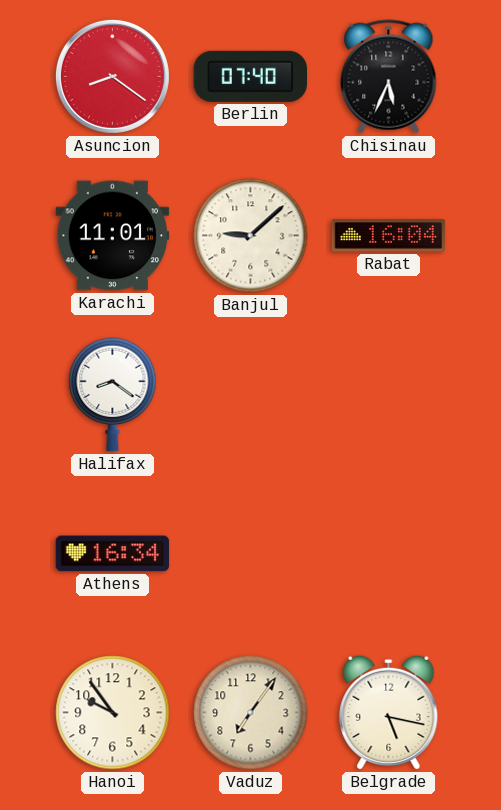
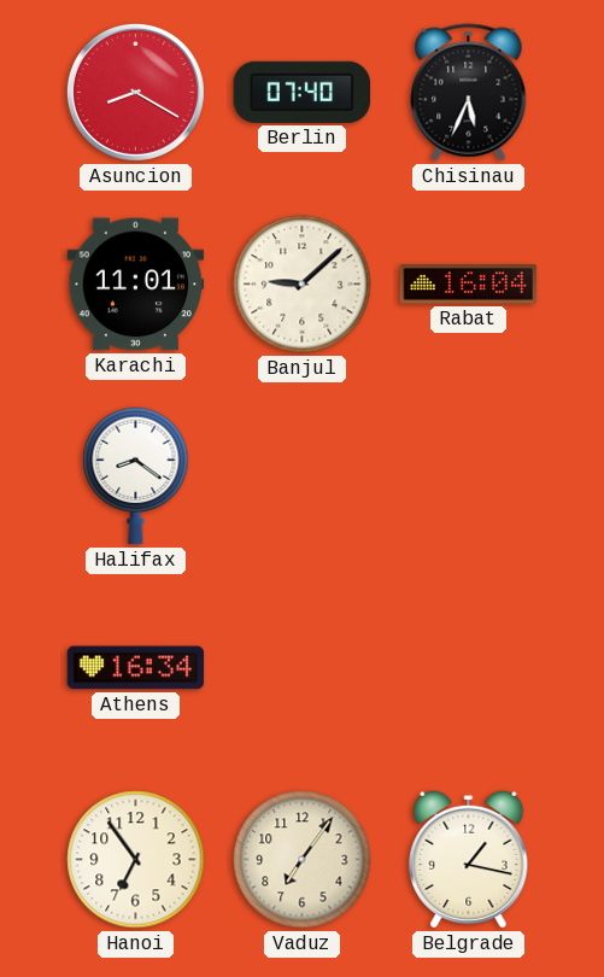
Asuncion: 8:21 -> 8:20 (135, 92)
Hanoi: 9:54 -> 6:54 (136, 860)
Belgrade: 5:17 -> 1:17 (469, 859)
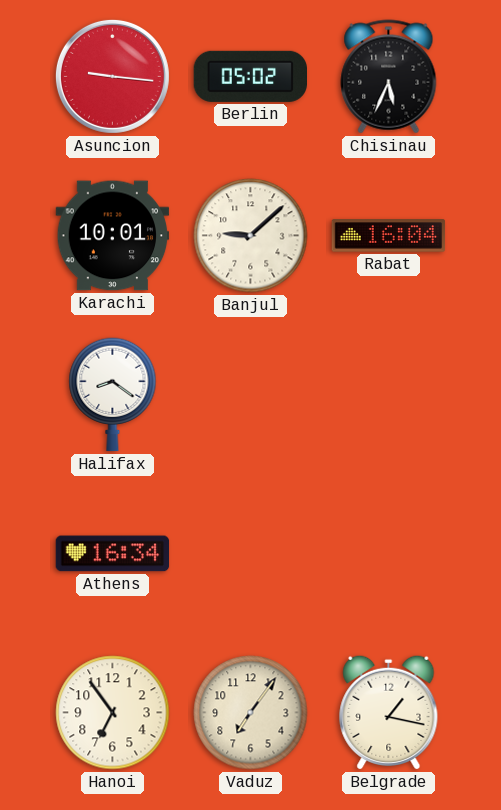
Asuncion: 8:20 -> 9:16 (112, 76)
Berlin: 07:40 -> 05:02 (250, 76)
Karachi: 11:01 -> 10:01 (113, 236)
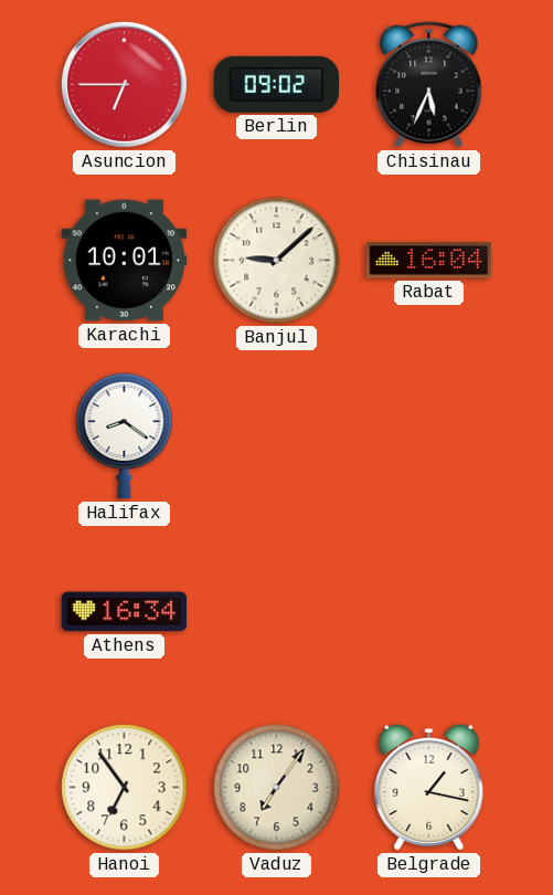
Asuncion: 9:16 -> 6:45 (124, 84)
Berlin: 05:02 -> 09:02 (276, 84)
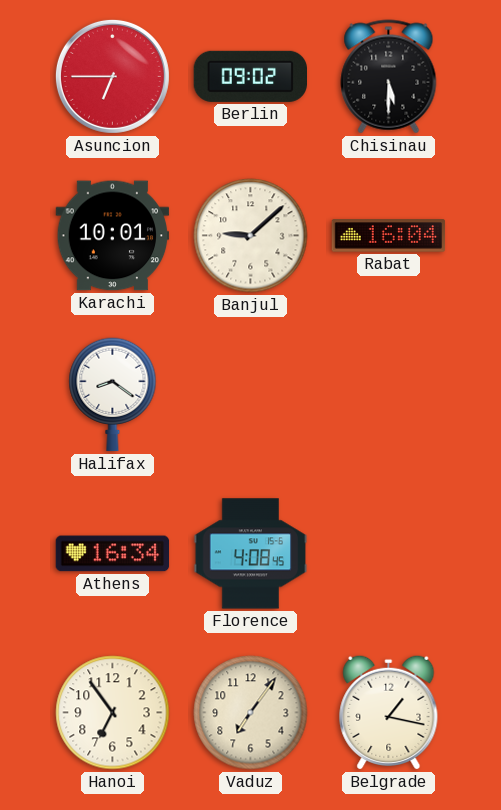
Chisinau: 5:34 -> 5:30 (389, 77)
Florence: none -> 4:08 (251, 554)
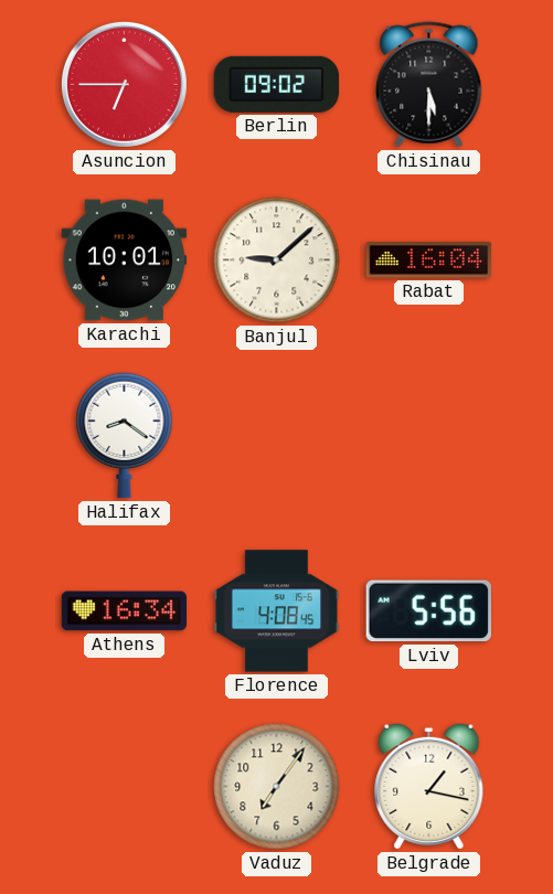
Lviv: none -> 5:56 (428, 611)
Hanoi: 6:54 -> none (113, 713)
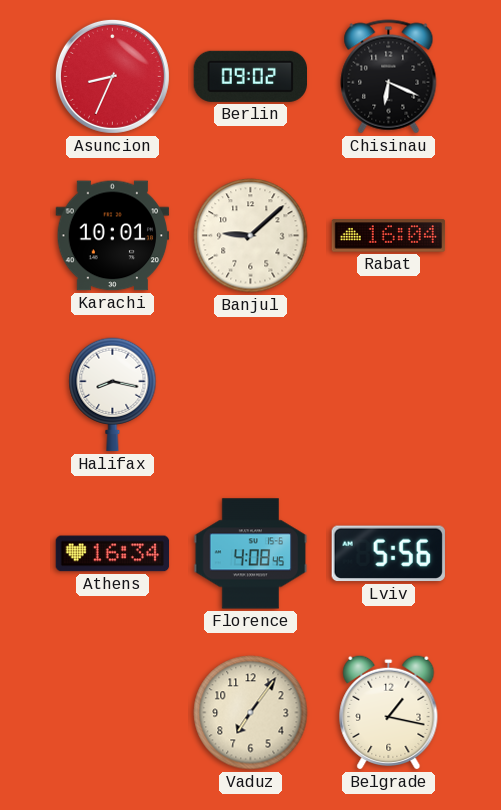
Asuncion: 6:45 -> 8:34 (112, 76)
Chisinau: 5:30 -> 6:19 (389, 77)
Halifax: 8:21 -> 8:17 (113, 395)
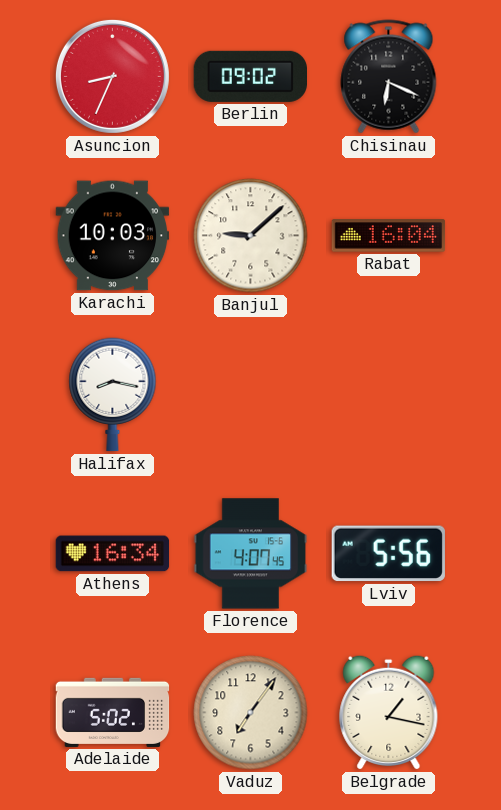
Karachi: 10:01 -> 10:03 (113, 236)
Florence: 4:08 -> 4:07 (251, 554)
Adelaide: none -> 5:02 (113, 712)
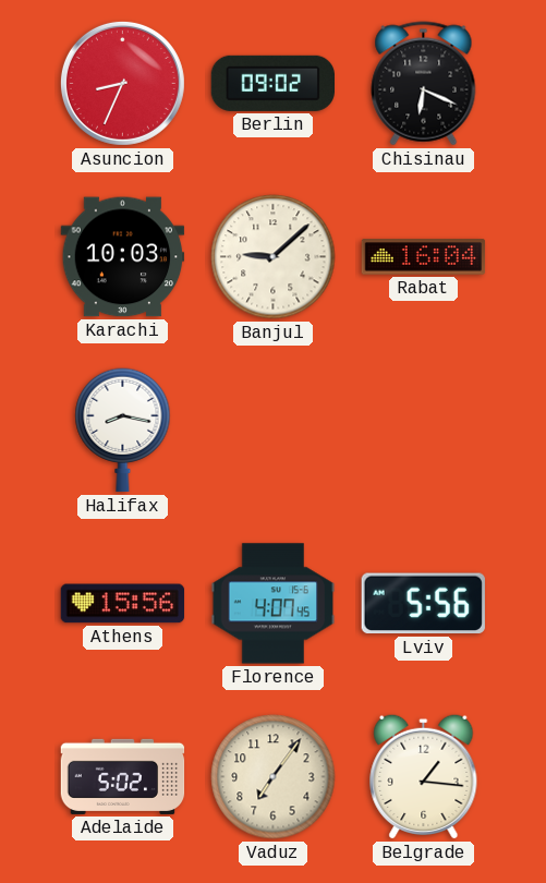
Athens: 16:34 -> 15:56 (123, 604)
Belgrade: 1:17 -> 1:16 (424, 776)
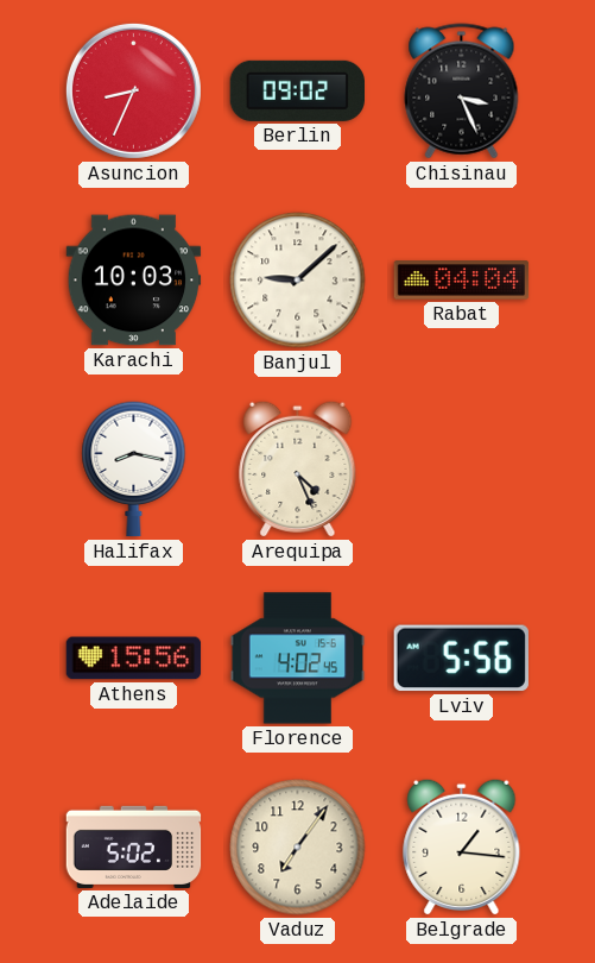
Chisinau: 6:19 -> 3:26 (462, 92)
Rabat: 16:04 -> 04:04 (462, 281)
Arequipa: none -> 4:26 (298, 468)
Florence: 4:07 -> 4:02 (298, 659)
